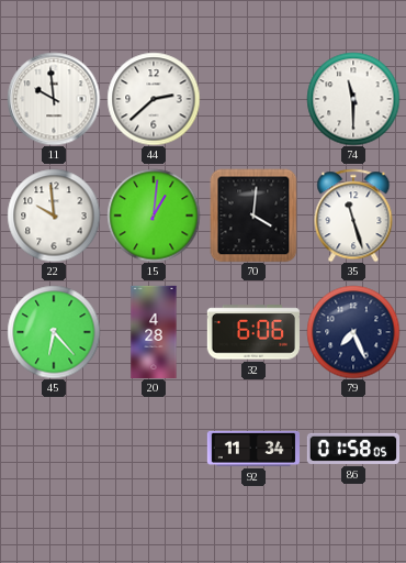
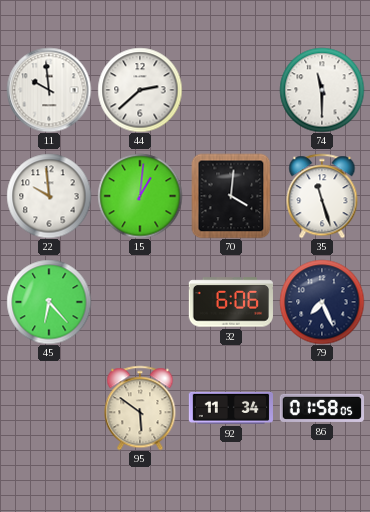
20: 4:28 -> none (154, 331)
95: none -> 5:51 (140, 408)
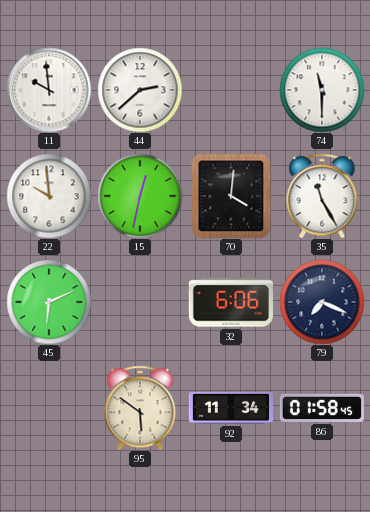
15: 1:01 -> 12:32 (140, 196)
35: 11:27 -> 11:25 (322, 196)
45: 6:23 -> 6:11 (49, 302)
79: 7:26 -> 7:19 (322, 302)
86: 01:58:05 -> 01:58:45 (321, 408)
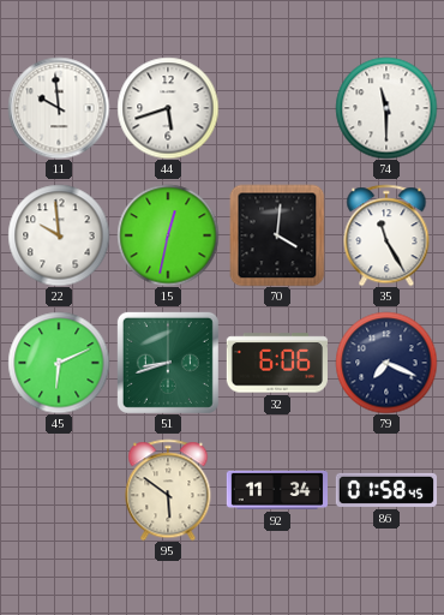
44: 2:38 -> 5:42 (168, 108)
51: none -> 8:42 (168, 363)
